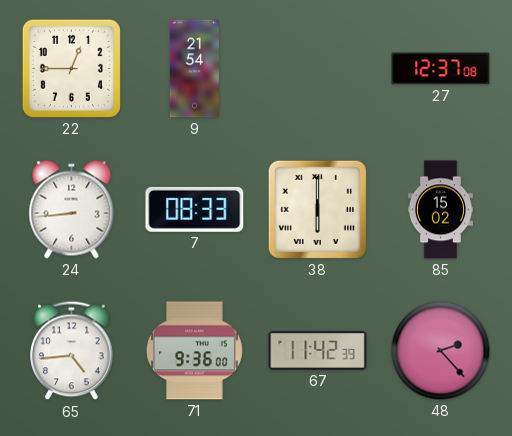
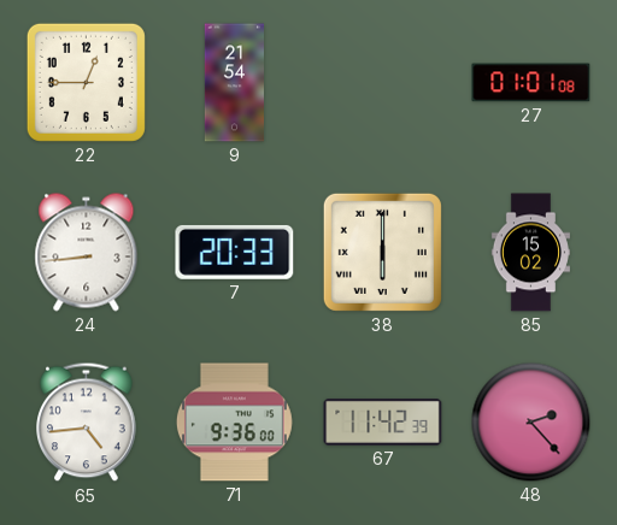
27: 12:37 -> 01:01 (531, 83)
7: 08:33 -> 20:33 (235, 252)
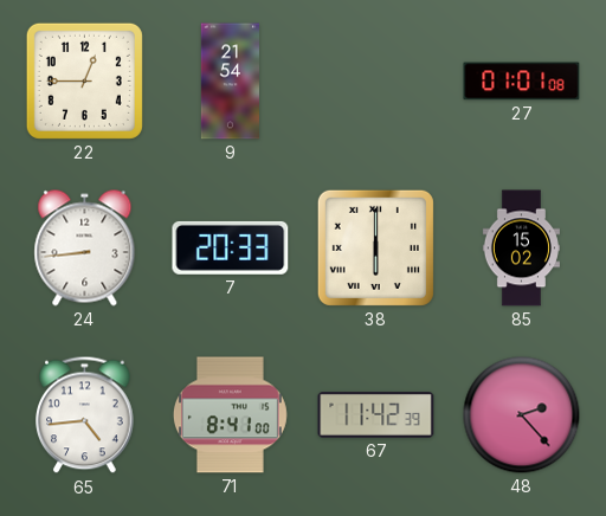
71: 9:36 -> 8:41 (230, 415)
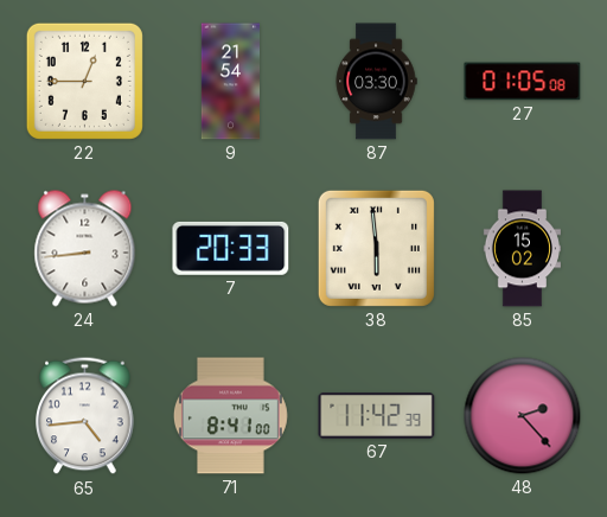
87: none -> 03:30 (376, 82)
27: 01:01 -> 01:05 (523, 82)
38: 6:00 -> 5:59 (376, 248)
